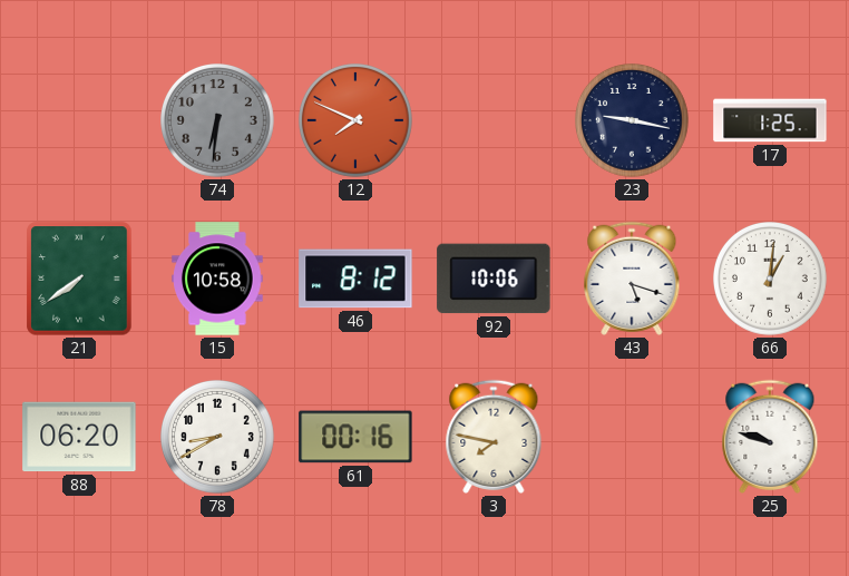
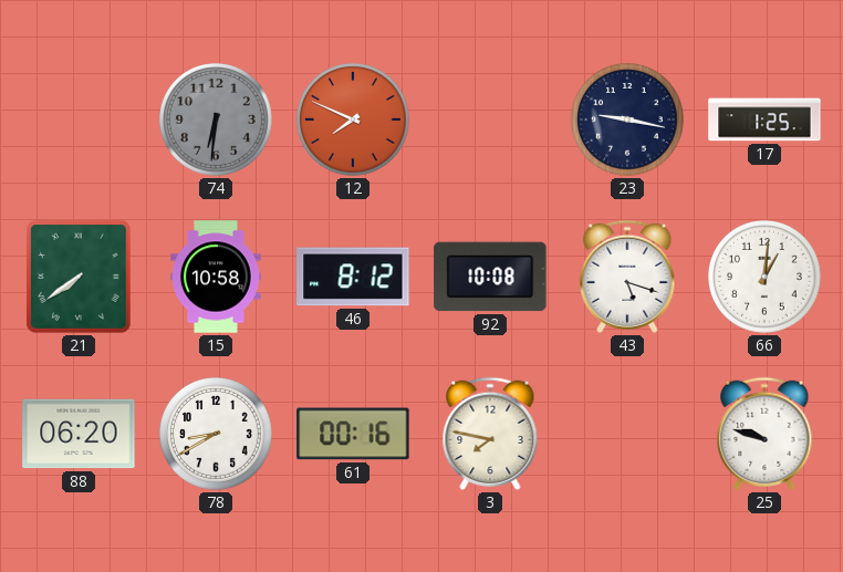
92: 10:06 -> 10:08 (490, 277)
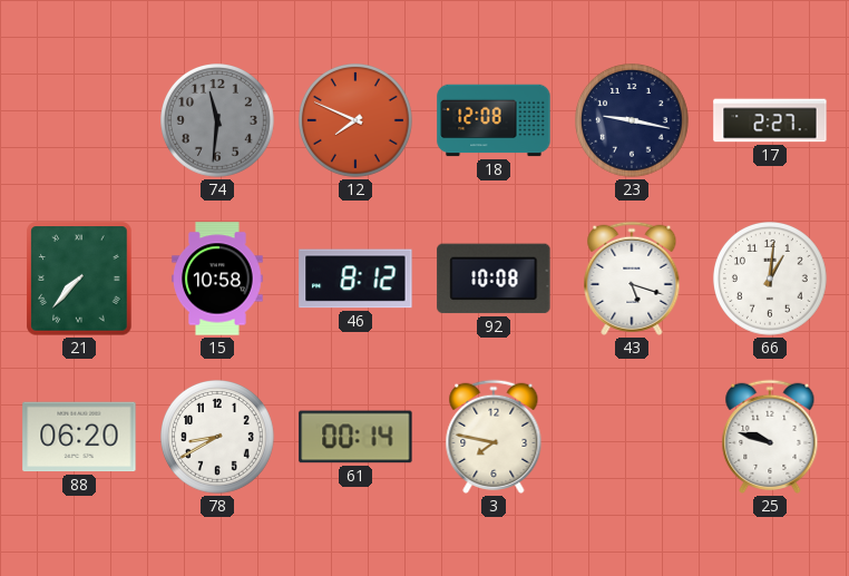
74: 6:31 -> 11:31 (218, 121)
18: none -> 12:08 (494, 120)
17: 1:25 -> 2:27 (770, 120)
21: 7:39 -> 7:37 (79, 279)
61: 00:16 -> 00:14 (355, 437)
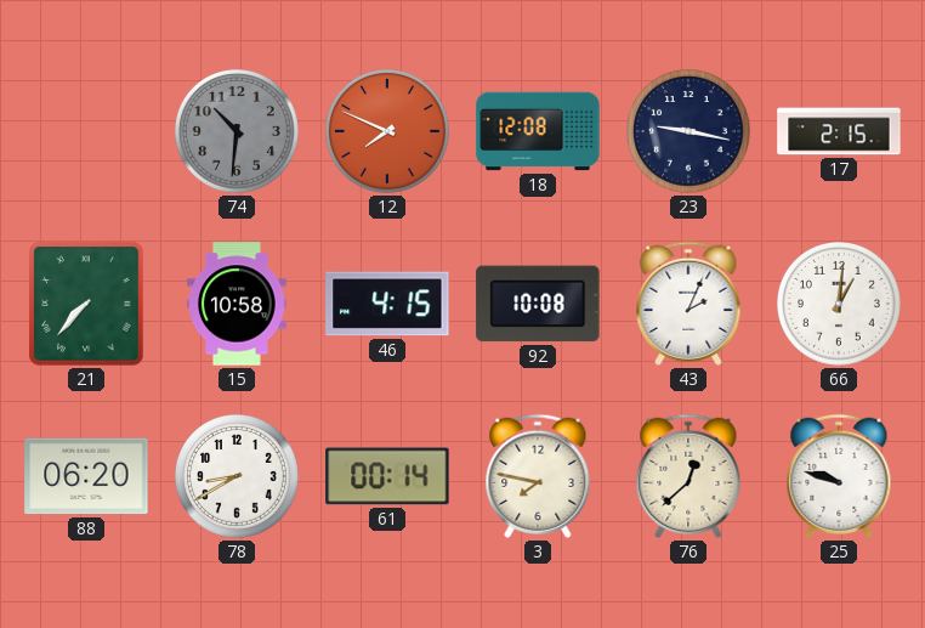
74: 11:31 -> 10:31 (238, 132)
17: 2:27 -> 2:15 (839, 131)
46: 8:12 -> 4:15 (387, 304)
43: 5:18 -> 2:04 (688, 304)
76: none -> 12:38 (688, 476)
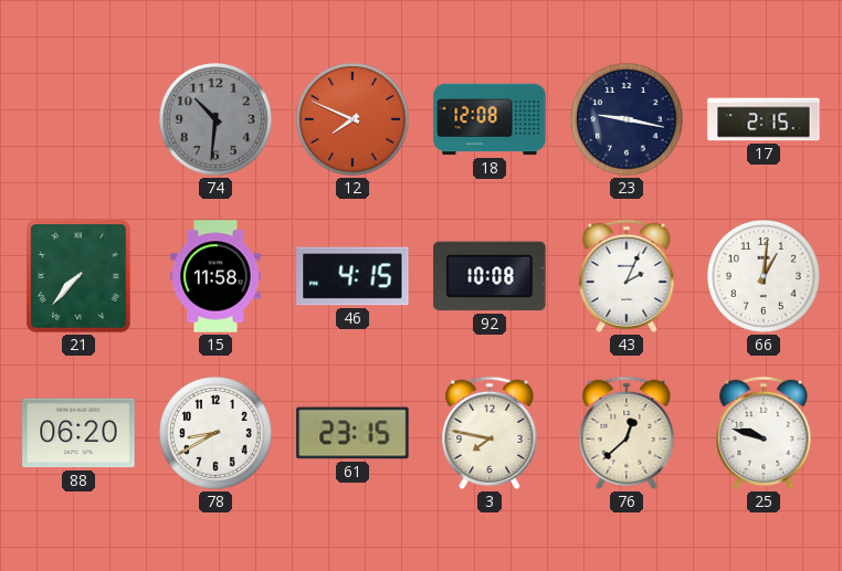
15: 10:58 -> 11:58 (215, 276)
61: 00:14 -> 23:15 (352, 433)
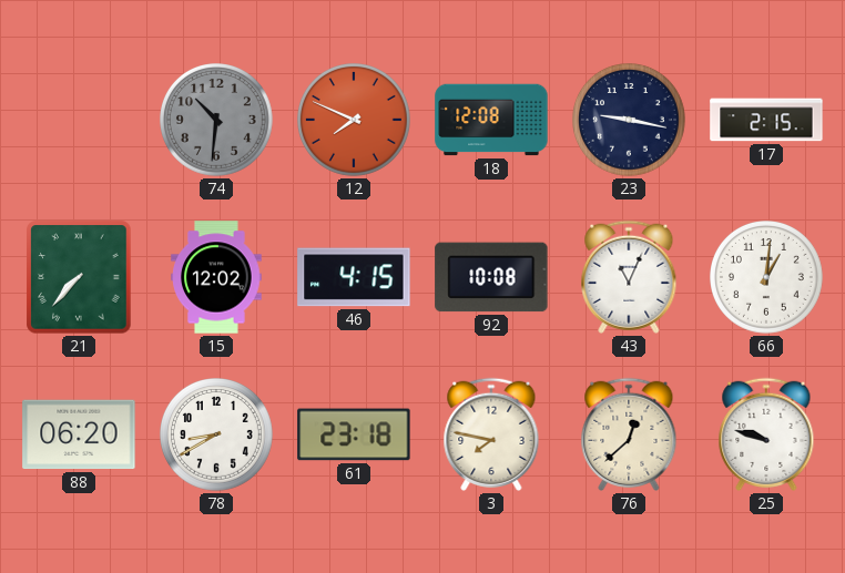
15: 11:58 -> 12:02 (216, 277)
43: 2:04 -> 11:04 (629, 277)
61: 23:15 -> 23:18 (354, 434)
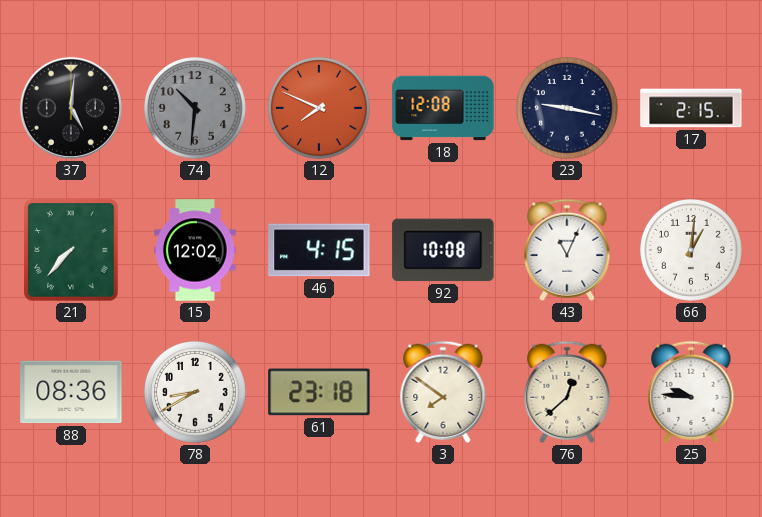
37: none -> 5:01 (71, 108)
88: 06:20 -> 08:36 (71, 392)
3: 7:47 -> 7:51 (443, 392)
25: 9:48 -> 9:46 (691, 392)
